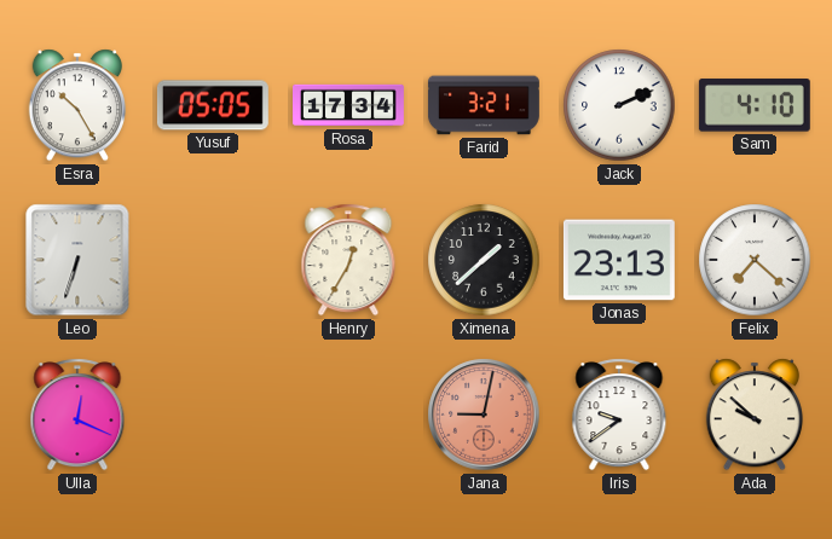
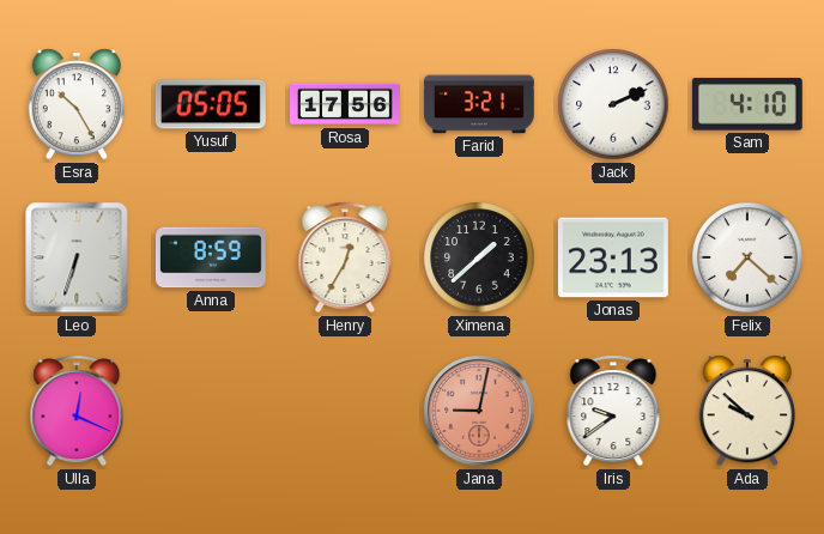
Rosa: 17:34 -> 17:56 (346, 104)
Anna: none -> 8:59 (211, 257)
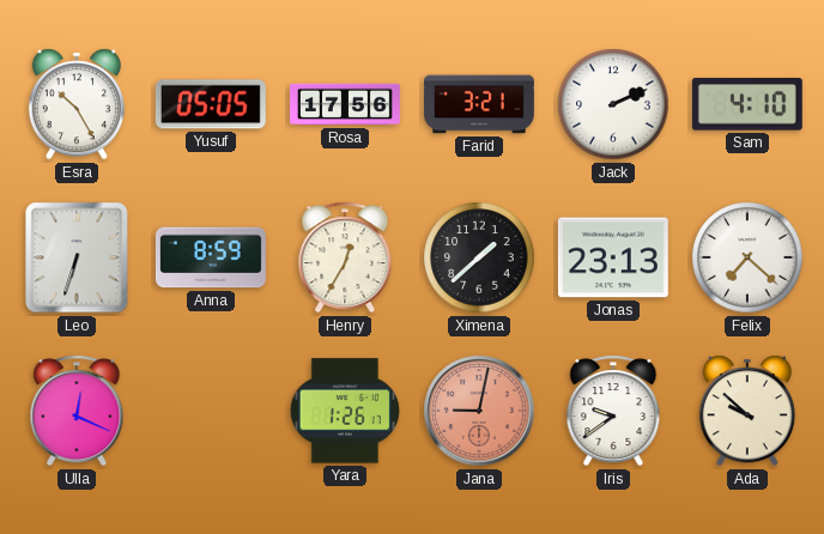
Yara: none -> 1:26 (345, 411)
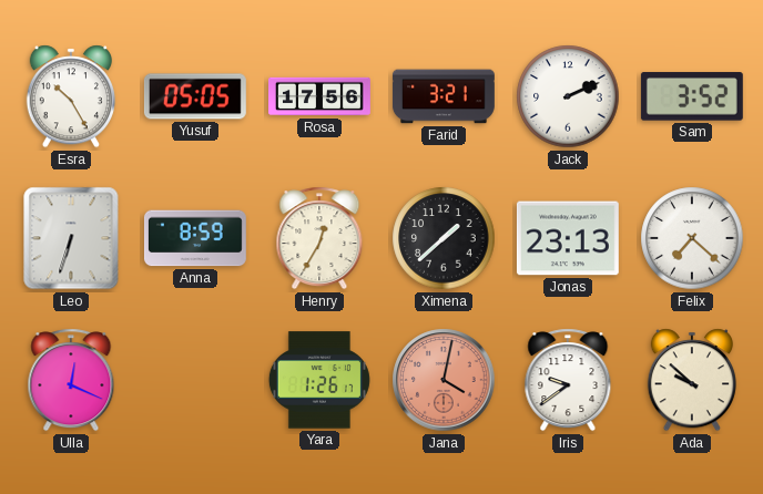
Sam: 4:10 -> 3:52 (692, 96)
Jana: 9:02 -> 4:02 (444, 380)
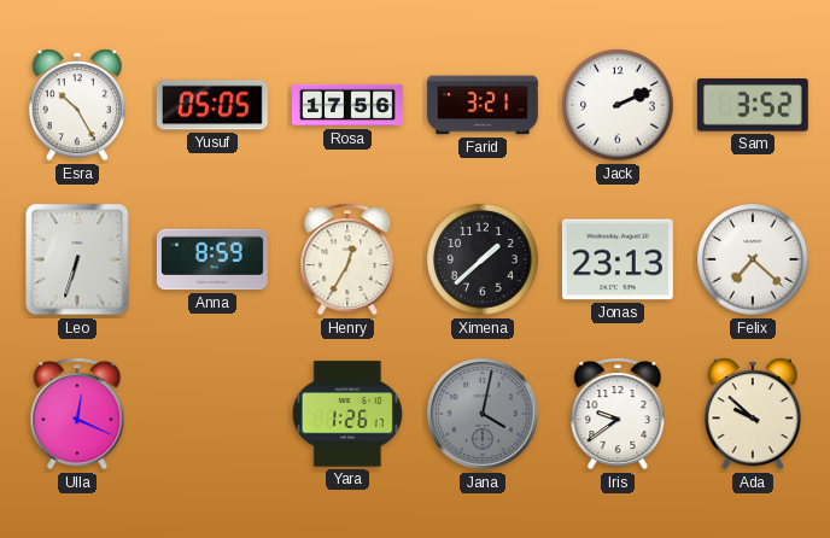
Jana dial: salmon -> grey (483, 414)
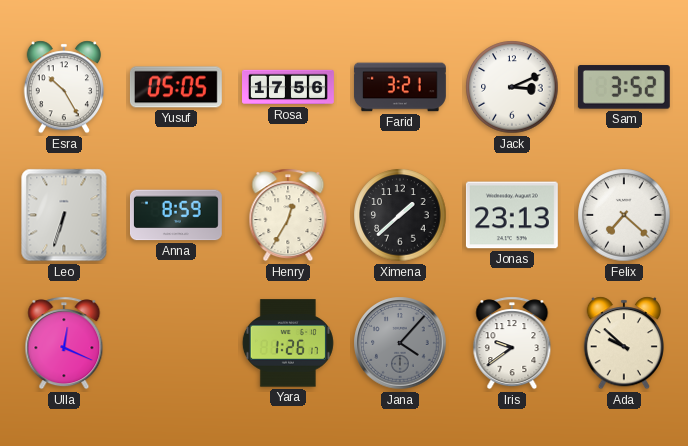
Jack: 2:11 -> 3:11 (512, 87)
Jana: 4:02 -> 4:07 (400, 343)
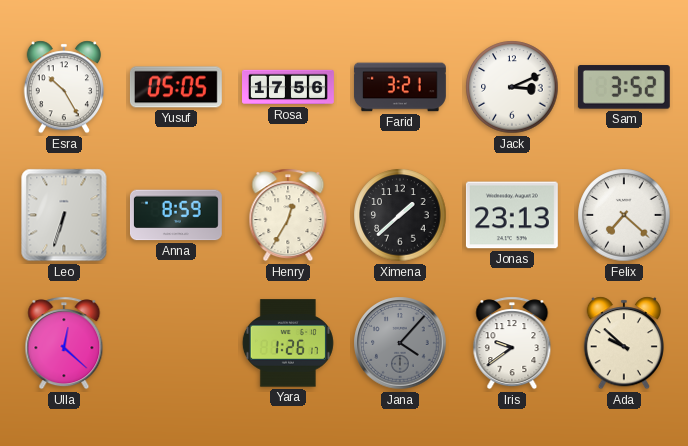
Ulla: 12:19 -> 12:22 (64, 343)
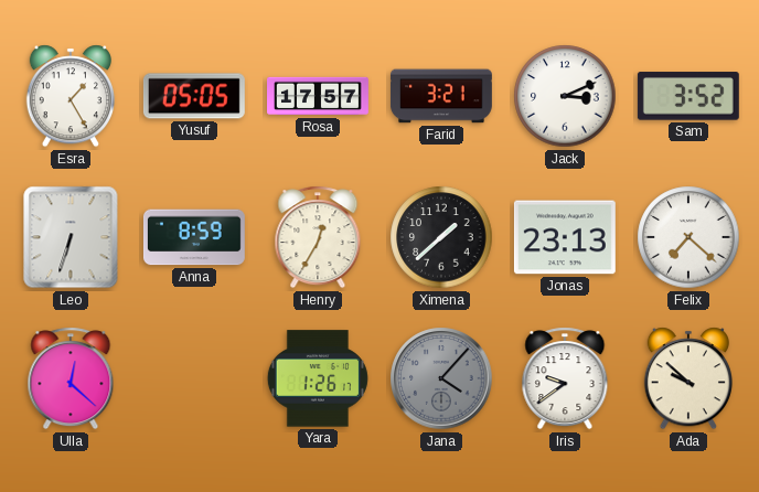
Esra: 10:25 -> 1:25 (71, 96)
Rosa: 17:56 -> 17:57 (319, 96)
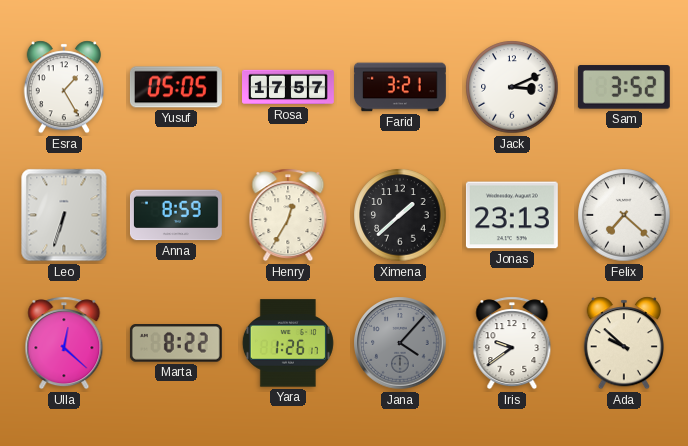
Marta: none -> 8:22 (176, 344)
